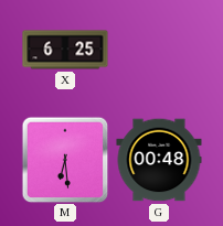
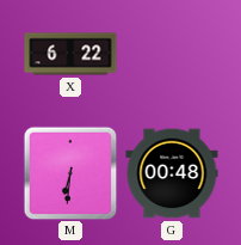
X: 6:25 -> 6:22 (70, 54)
M: 6:29 -> 6:31 (70, 173)
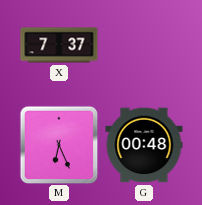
X: 6:22 -> 7:37 (59, 45)
M: 6:31 -> 6:26 (59, 145)
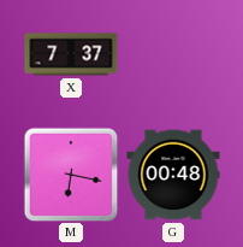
M: 6:26 -> 6:17 (71, 175)
